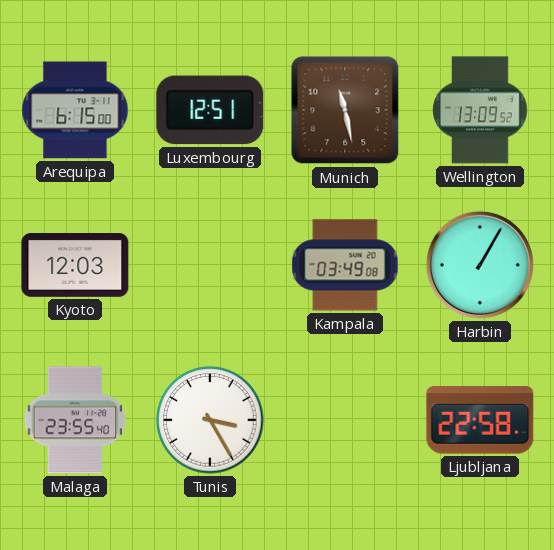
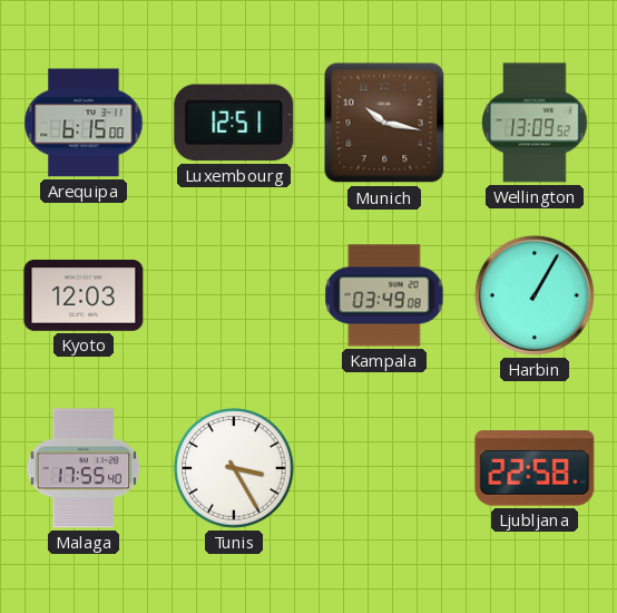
Munich: 11:28 -> 10:17 (384, 123)
Malaga: 23:55 -> 17:55 (84, 468)
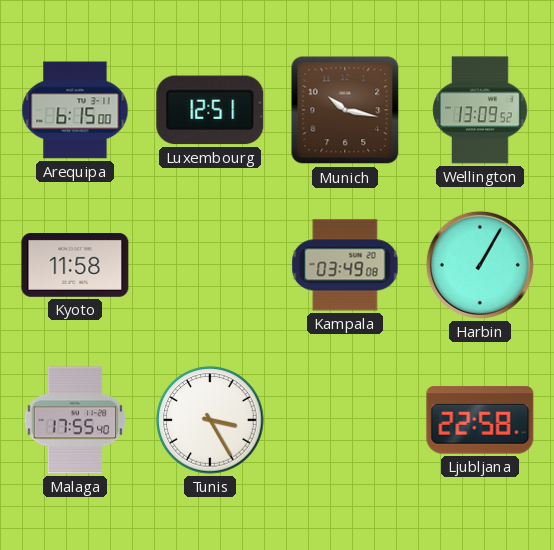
Kyoto: 12:03 -> 11:58 (75, 266)
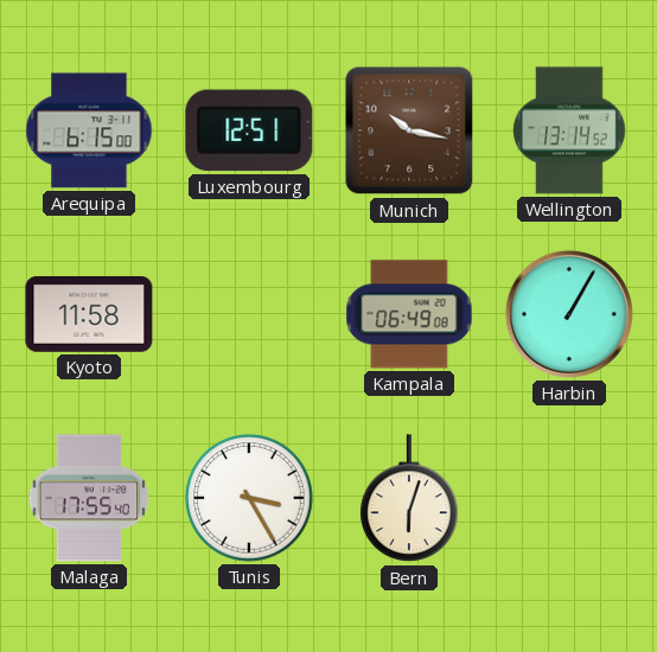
Wellington: 13:09 -> 13:14 (569, 130)
Kampala: 03:49 -> 06:49 (409, 314)
Bern: none -> 6:03 (409, 499)
Ljubljana: 22:58 -> none (480, 420)
